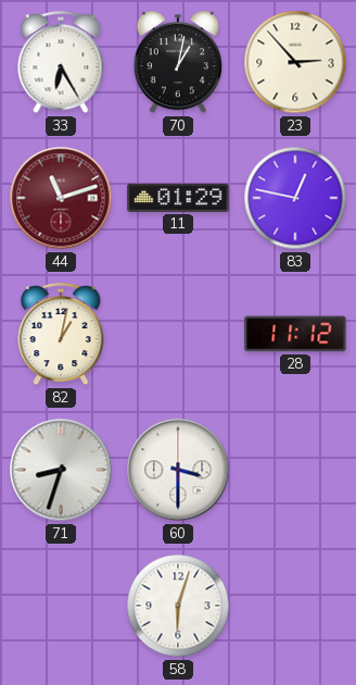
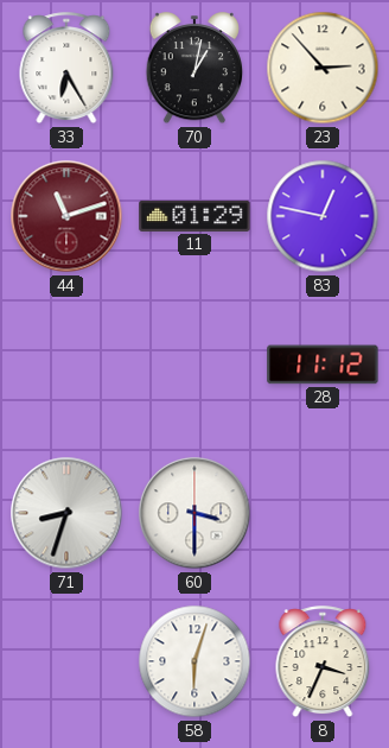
82: 1:02 -> none (61, 335)
8: none -> 3:34 (323, 663)
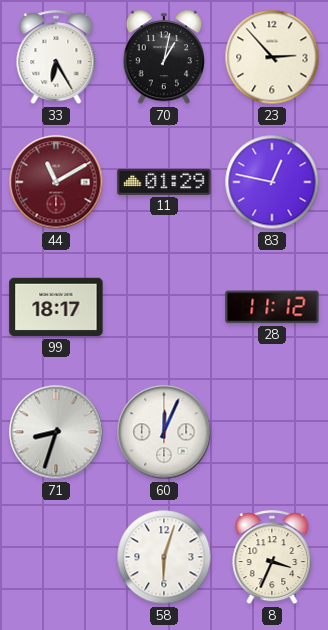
44: 11:12 -> 11:10 (56, 182)
99: none -> 18:17 (56, 307)
60: 3:30 -> 12:04 (164, 432)
